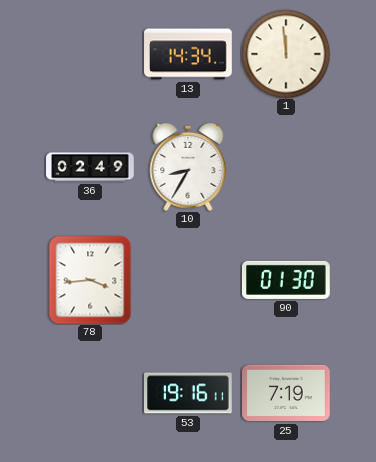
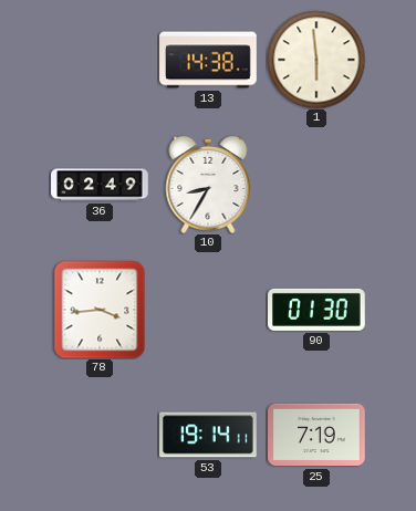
13: 14:34 -> 14:38 (208, 60)
1: 11:59 -> 5:59 (316, 60)
53: 19:16 -> 19:14 (209, 435)
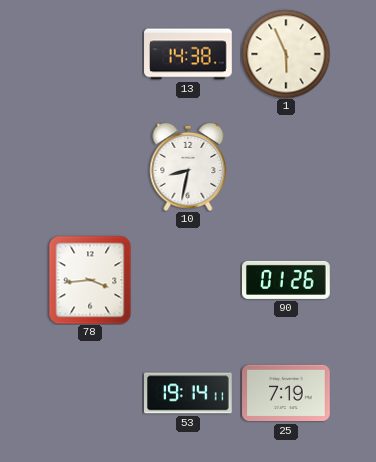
1: 5:59 -> 5:56 (286, 54)
36: 02:49 -> none (100, 185)
10: 8:35 -> 8:32 (188, 167)
90: 01:30 -> 01:26 (287, 280)
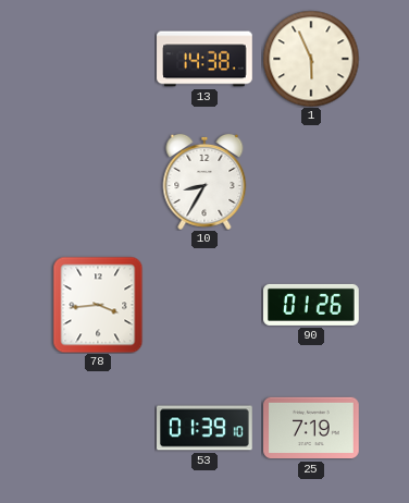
10: 8:32 -> 8:35 (205, 182)
53: 19:14 -> 01:39 (206, 428)
